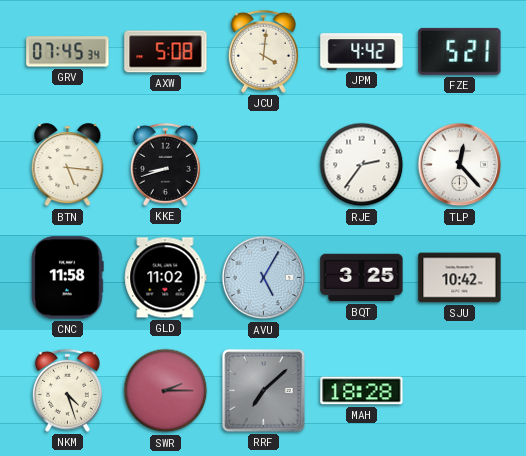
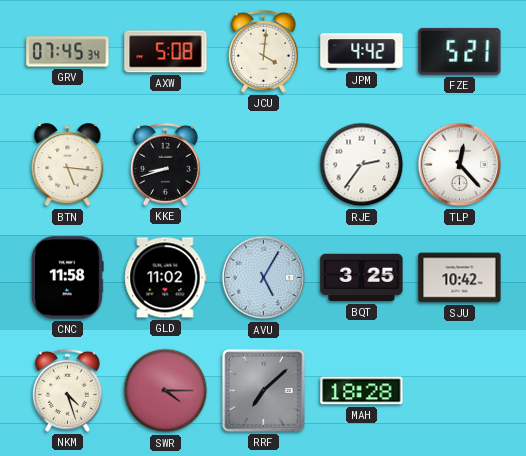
SWR: 2:15 -> 4:15 (166, 391)
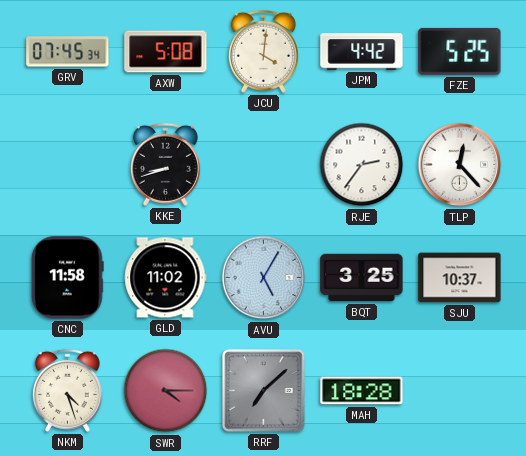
FZE: 5:21 -> 5:25 (460, 51)
BTN: 5:16 -> none (68, 165)
SJU: 10:42 -> 10:37 (460, 278)
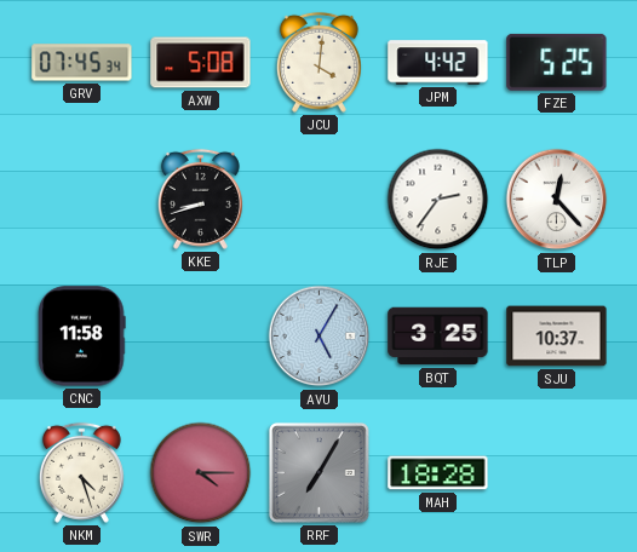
GLD: 11:02 -> none (166, 278)
RRF: 7:08 -> 7:05 (318, 472)
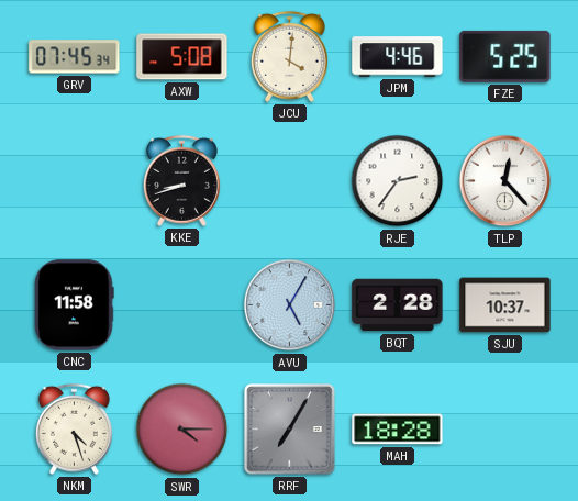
JPM: 4:42 -> 4:46 (398, 57)
BQT: 3:25 -> 2:28 (398, 305)
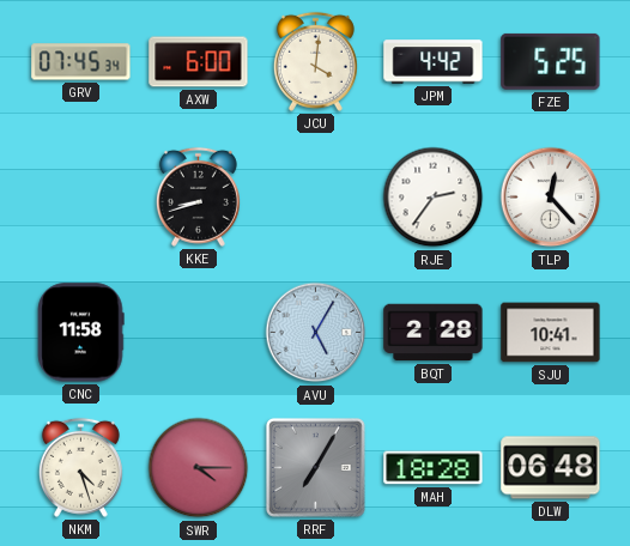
AXW: 5:08 -> 6:00 (199, 62)
JPM: 4:46 -> 4:42 (434, 62)
SJU: 10:37 -> 10:41 (551, 333)
DLW: none -> 06:48 (551, 468)
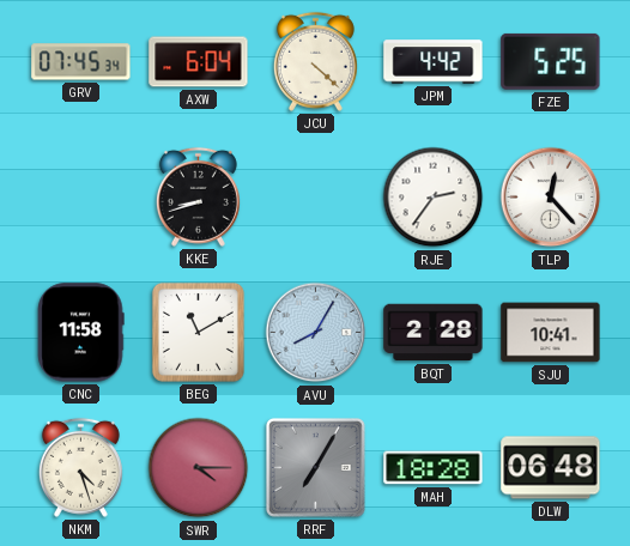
AXW: 6:00 -> 6:04 (199, 62)
JCU: 4:01 -> 4:22 (315, 61)
BEG: none -> 11:10 (198, 332)
AVU: 5:05 -> 8:05 (316, 333)
